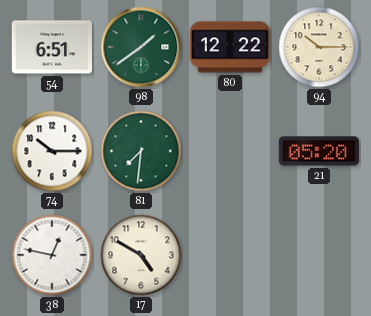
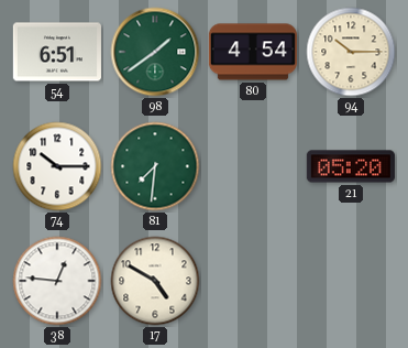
80: 12:22 -> 4:54 (253, 52)
38: 12:47 -> 12:46 (57, 281)
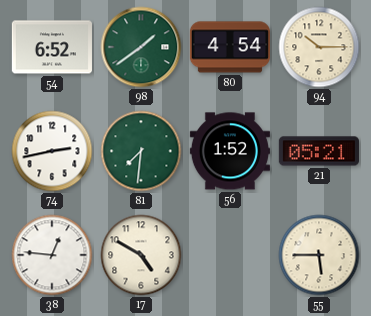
54: 6:51 -> 6:52 (52, 47)
74: 10:15 -> 2:43 (52, 151)
56: none -> 1:52 (230, 151)
21: 05:20 -> 05:21 (319, 151)
55: none -> 5:45 (319, 255)
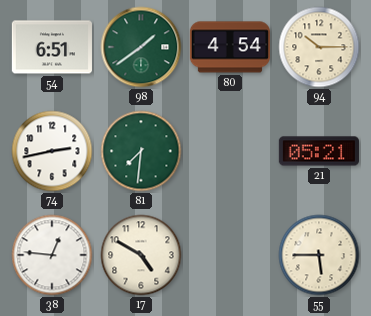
54: 6:52 -> 6:51 (52, 47)
56: 1:52 -> none (230, 151)
